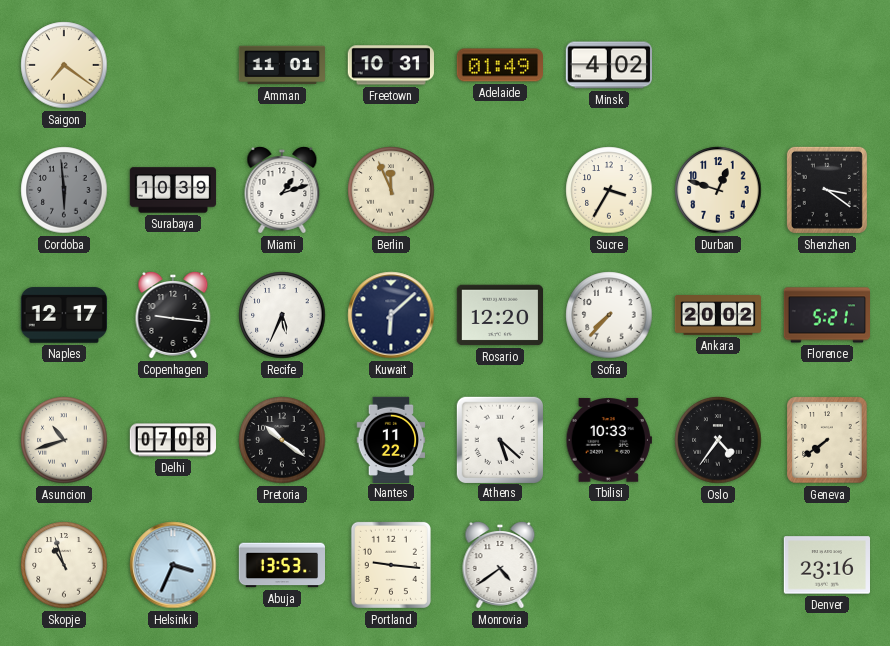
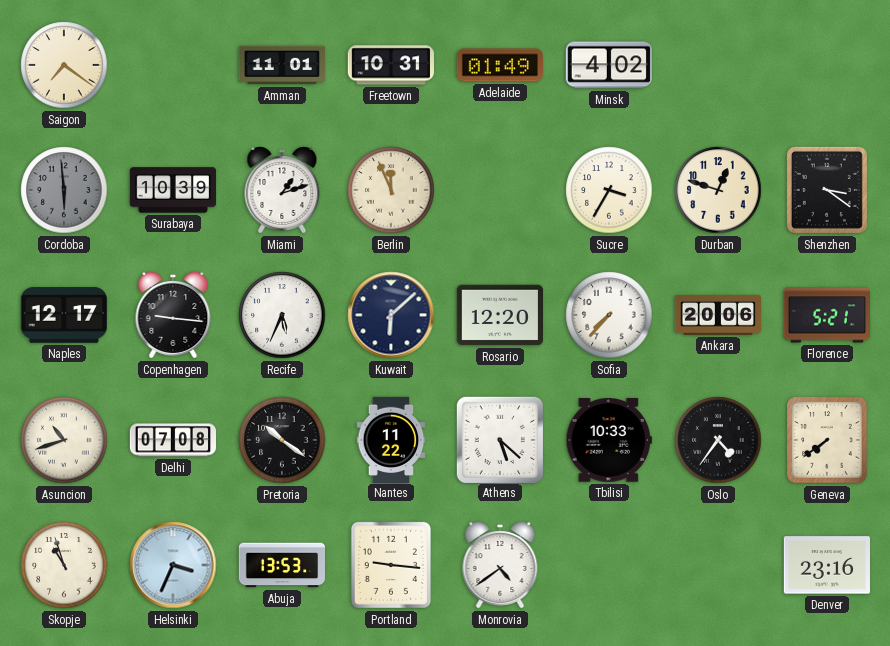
Ankara: 20:02 -> 20:06 (718, 316)
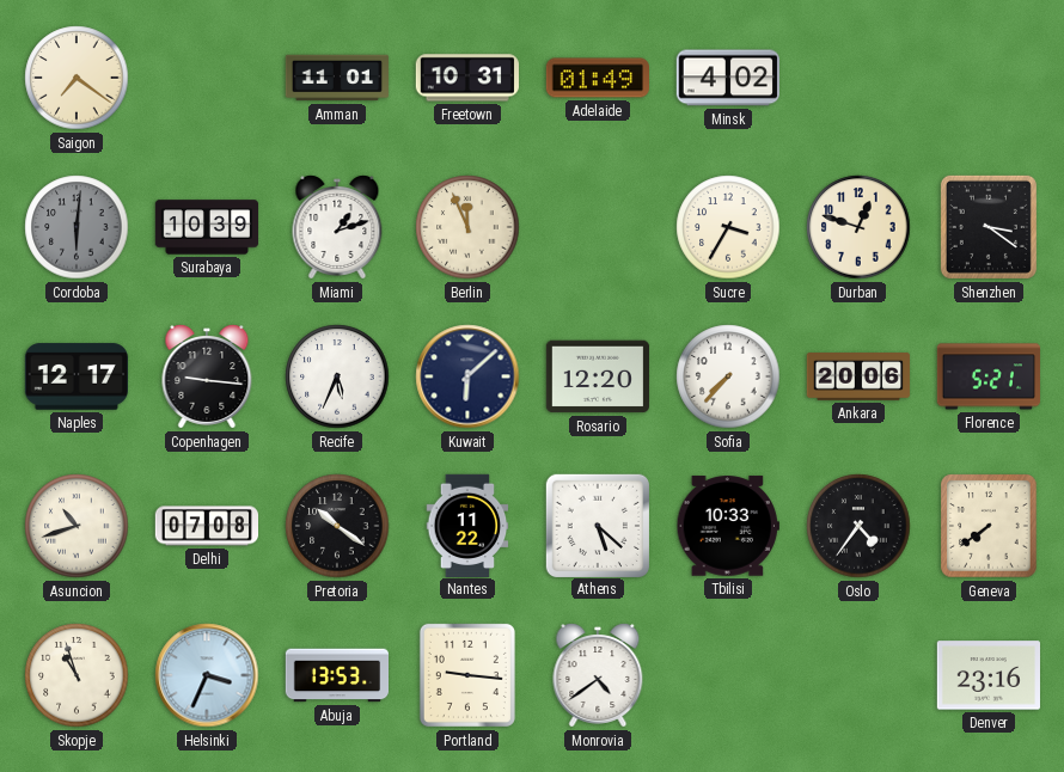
Cordoba: 5:59 -> 6:01 (77, 227)
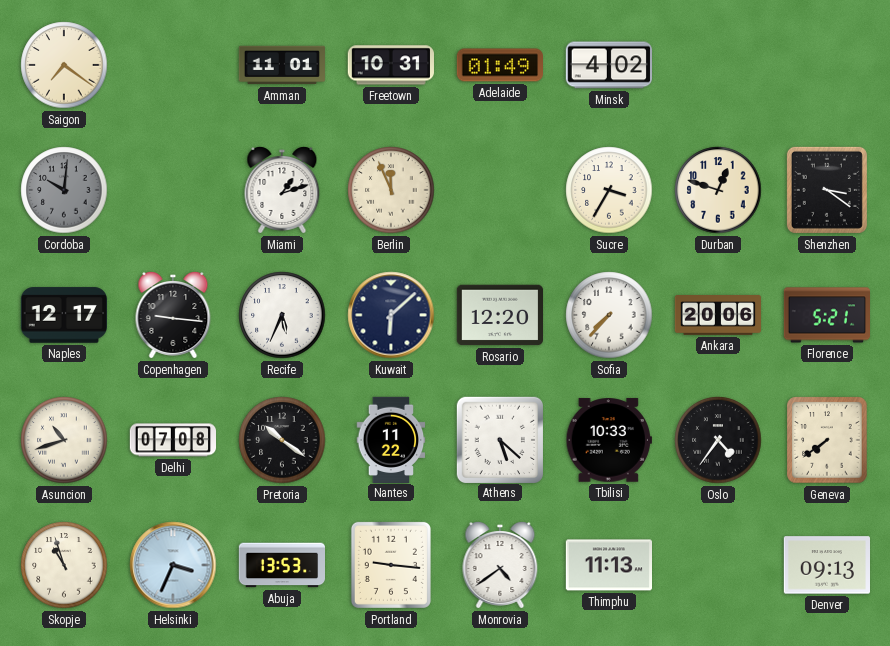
Cordoba: 6:01 -> 10:01 (64, 190)
Surabaya: 10:39 -> none (207, 227)
Thimphu: none -> 11:13 (608, 565)
Denver: 23:16 -> 09:13 (826, 565)
